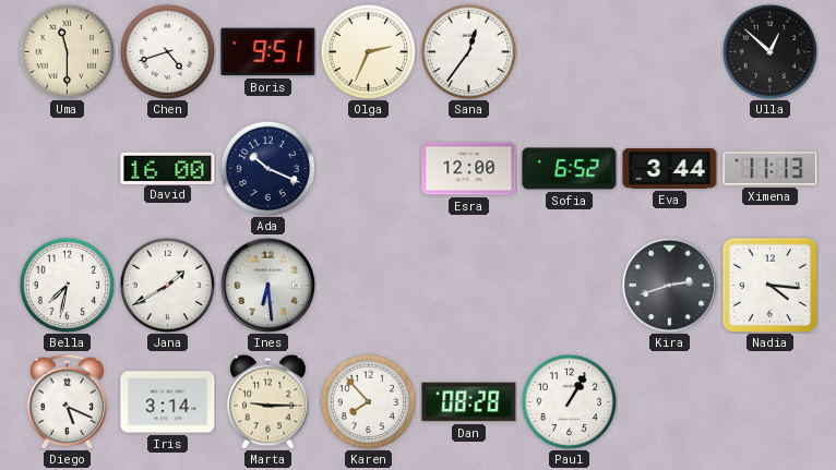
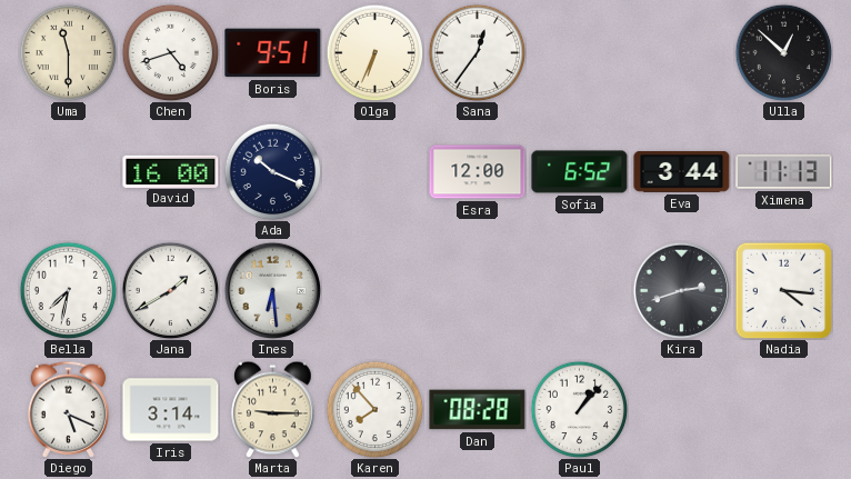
Olga: 2:34 -> 6:34 (374, 52)
Paul: 1:05 -> 1:07 (579, 409)
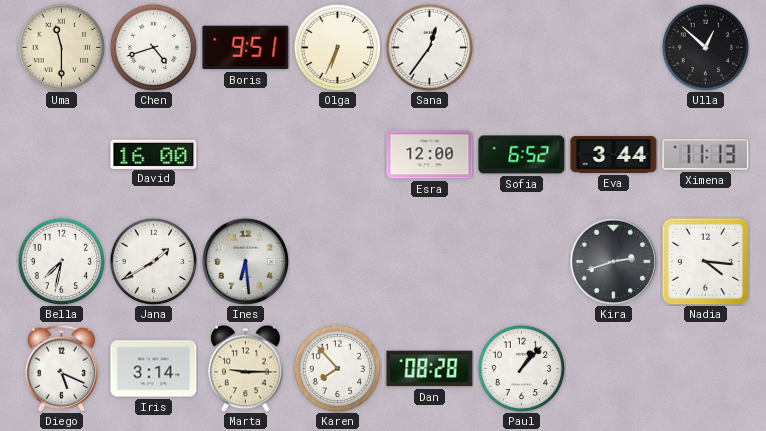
Ada: 10:19 -> none (272, 171)
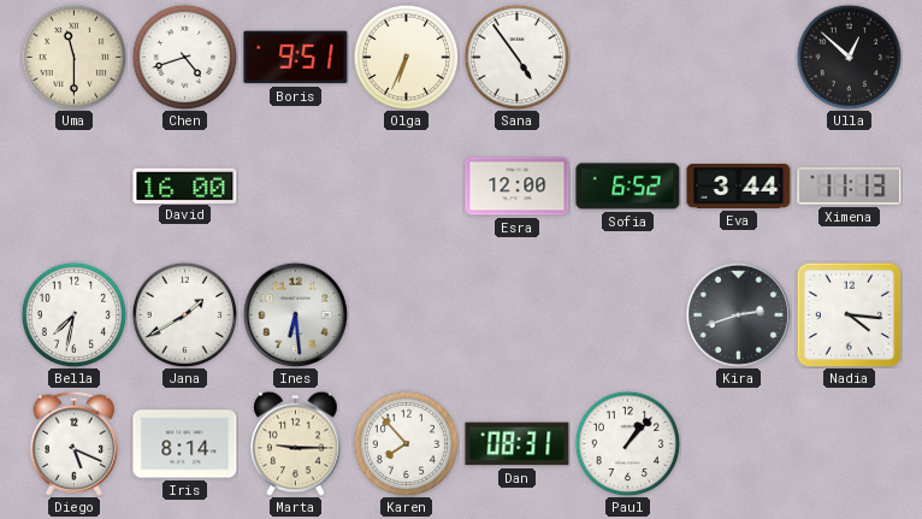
Sana: 12:36 -> 4:54 (516, 57)
Iris: 3:14 -> 8:14 (185, 444)
Dan: 08:28 -> 08:31 (518, 444)
